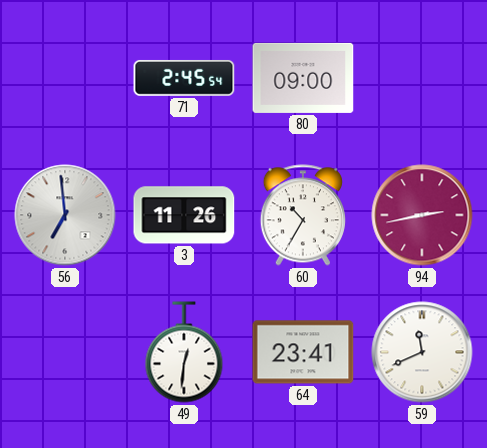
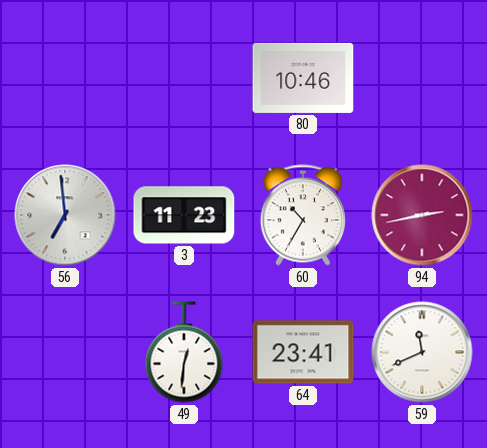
71: 2:45 -> none (184, 78)
80: 09:00 -> 10:46 (303, 78)
3: 11:26 -> 11:23 (184, 215)
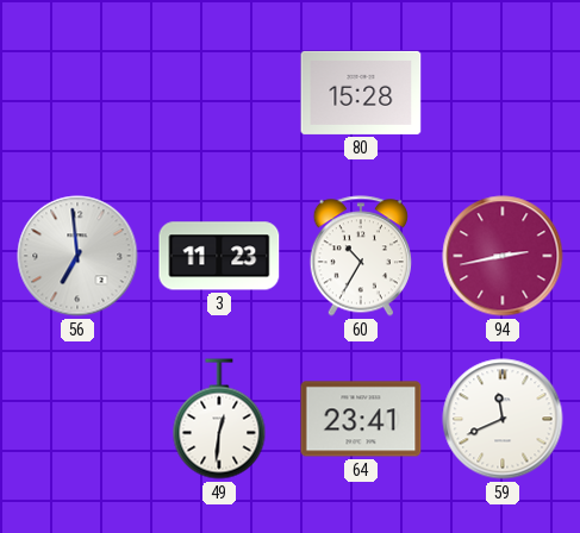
80: 10:46 -> 15:28 (361, 93)
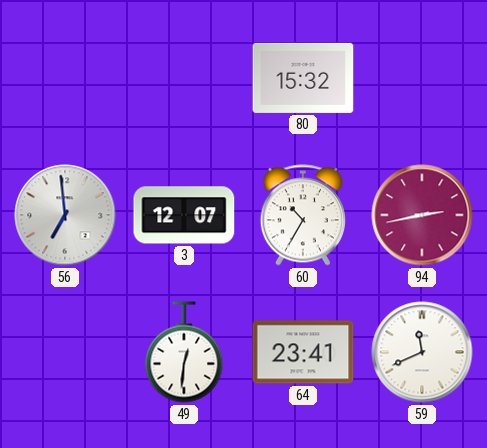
80: 15:28 -> 15:32 (303, 78)
3: 11:23 -> 12:07 (184, 215)
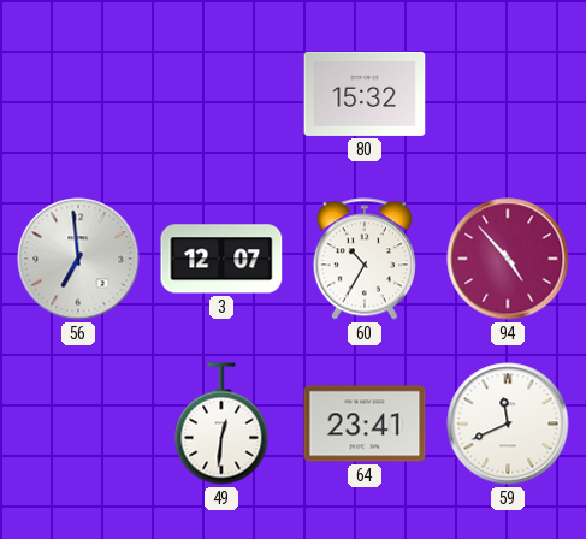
94: 2:43 -> 4:53 (508, 259)
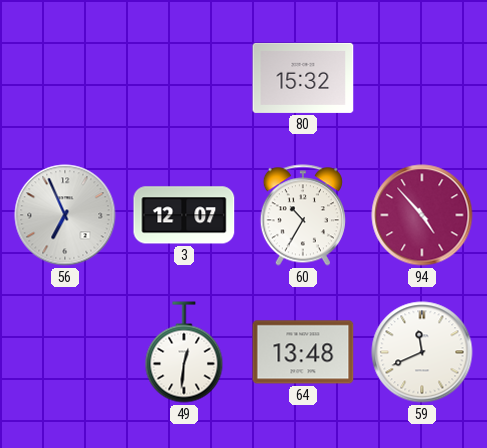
56: 6:59 -> 6:56 (65, 215)
64: 23:41 -> 13:48 (303, 352)
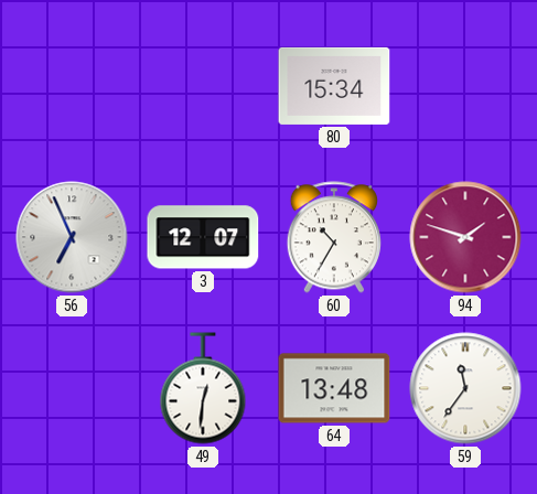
80: 15:32 -> 15:34 (334, 86)
94: 4:53 -> 1:48 (465, 237)
59: 11:41 -> 11:36 (465, 388)
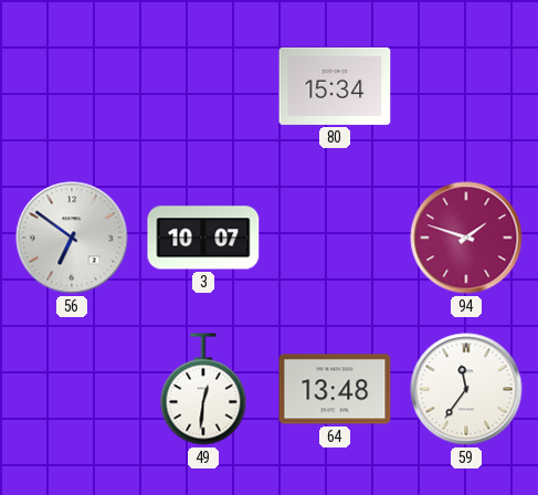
56: 6:56 -> 6:51 (72, 238)
3: 12:07 -> 10:07 (203, 238)
60: 10:35 -> none (334, 237)
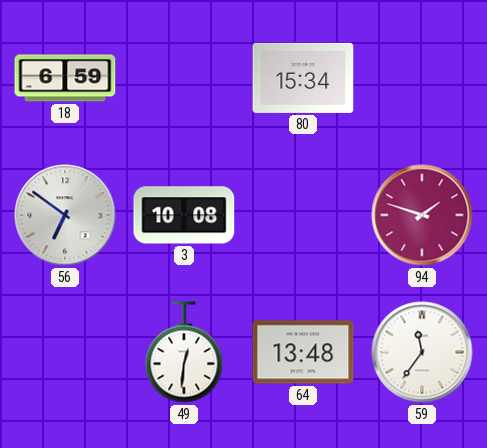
18: none -> 6:59 (65, 78)
3: 10:07 -> 10:08 (184, 215)
